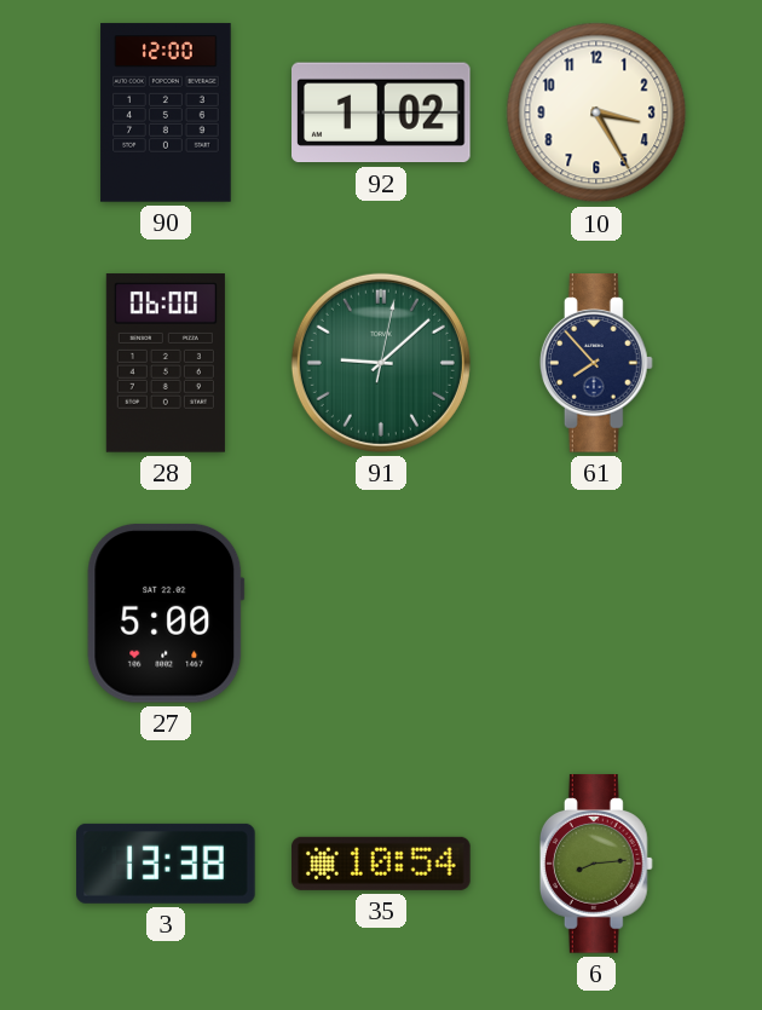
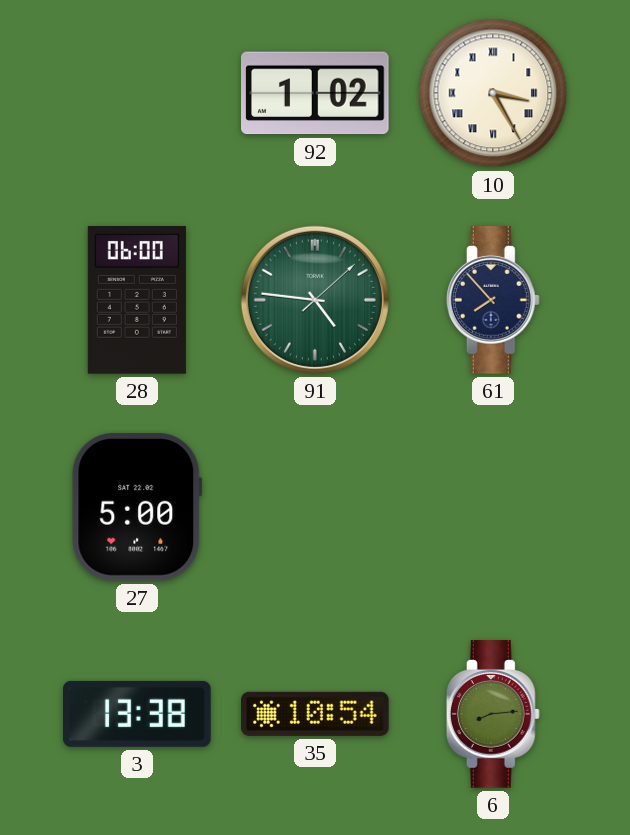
90: 12:00 -> none (166, 112)
10 numerals: Arabic -> Roman (493, 93)
91: 9:08 -> 4:46 (315, 300)
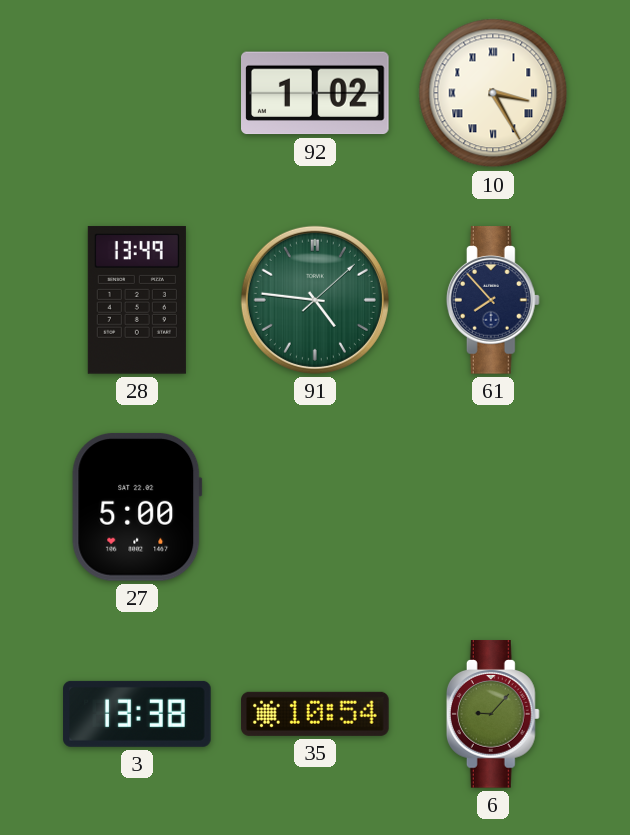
28: 06:00 -> 13:49 (137, 300)
6: 8:14 -> 9:07 (493, 714)
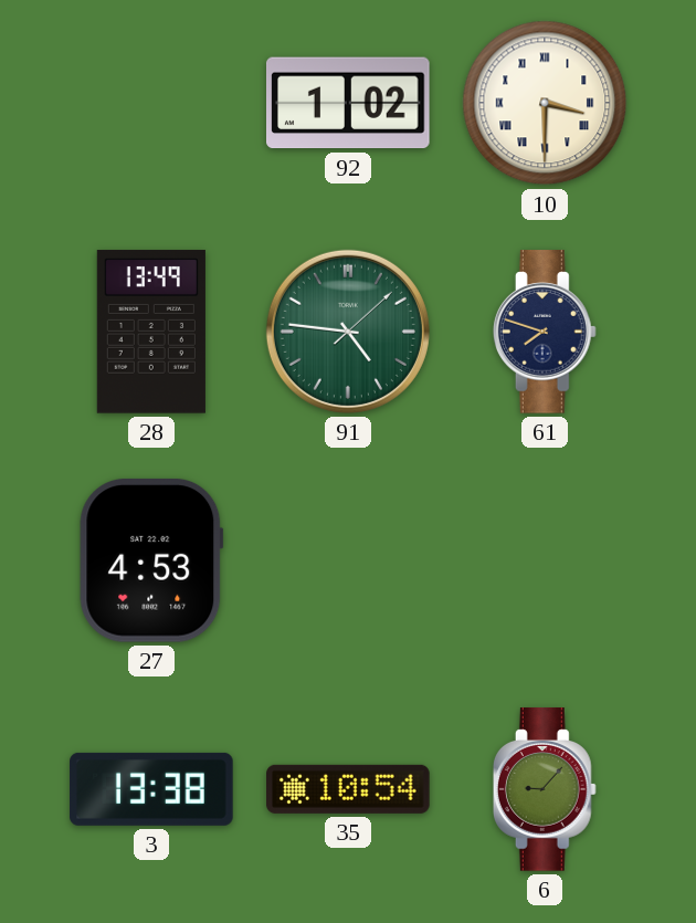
10: 3:25 -> 3:30 (545, 103)
61: 7:53 -> 7:48 (545, 332)
27: 5:00 -> 4:53 (151, 560)
